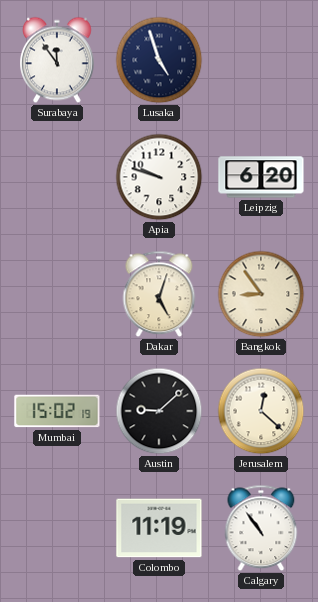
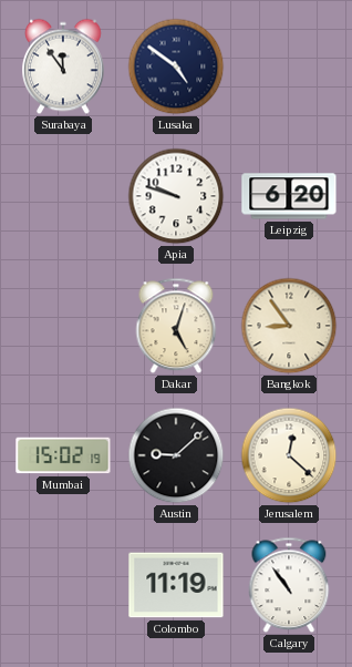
Lusaka: 4:57 -> 4:51 (176, 66)
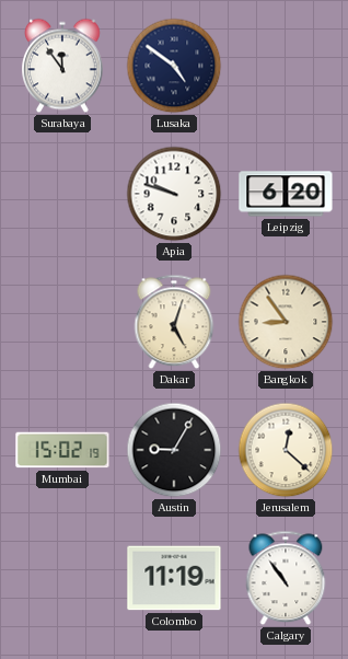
Austin: 9:08 -> 9:05 (174, 450)
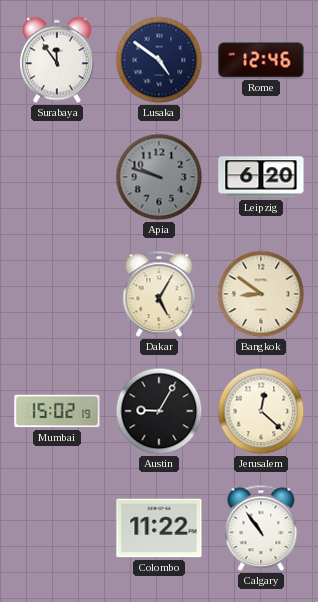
Rome: none -> 12:46 (261, 60)
Apia dial: white -> grey (159, 177)
Dakar: 5:03 -> 5:05 (159, 294)
Bangkok: 8:54 -> 8:51 (261, 294)
Colombo: 11:19 -> 11:22 (159, 528)
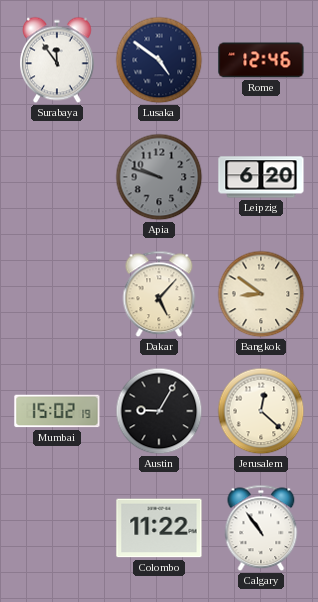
Dakar: 5:05 -> 5:07 (159, 294)
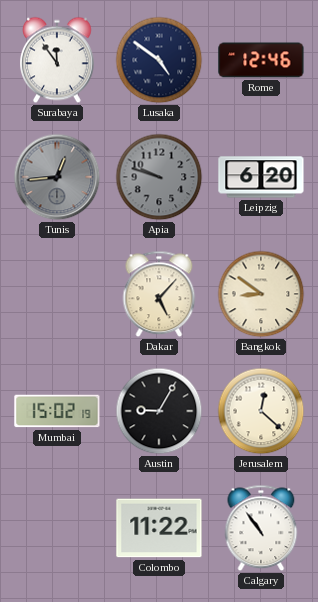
Tunis: none -> 12:44 (57, 177)
